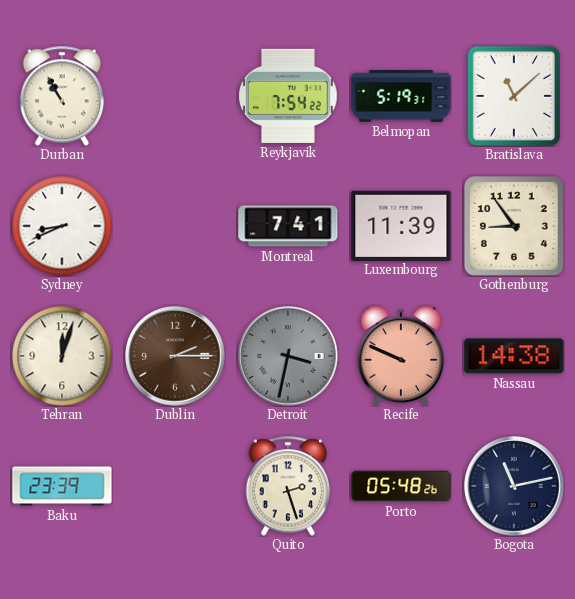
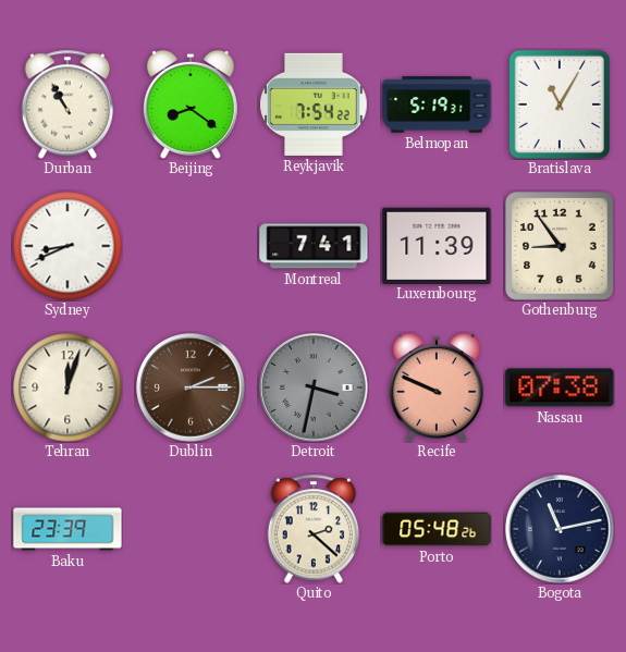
Beijing: none -> 8:21 (191, 104)
Bratislava: 11:08 -> 11:05 (560, 104)
Nassau: 14:38 -> 07:38 (560, 387)
Quito: 2:27 -> 2:22 (314, 529)
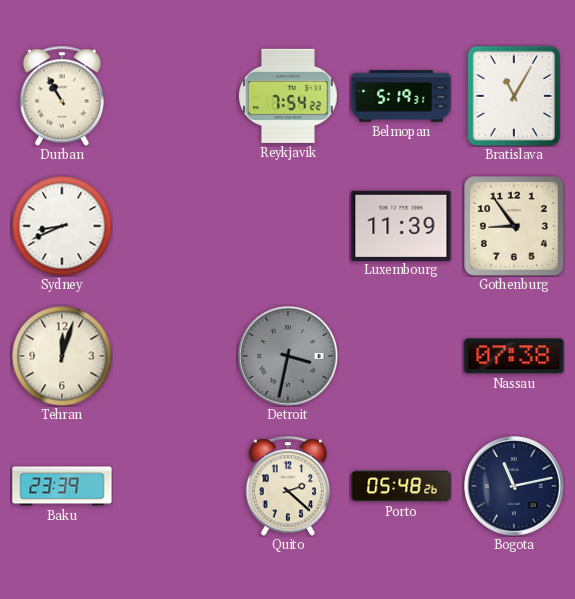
Beijing: 8:21 -> none (191, 104)
Montreal: 7:41 -> none (314, 246)
Dublin: 2:15 -> none (191, 387)
Recife: 9:49 -> none (437, 387)
